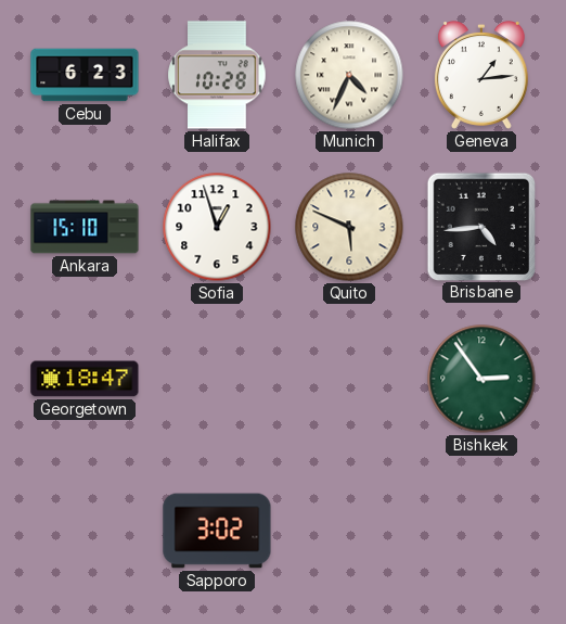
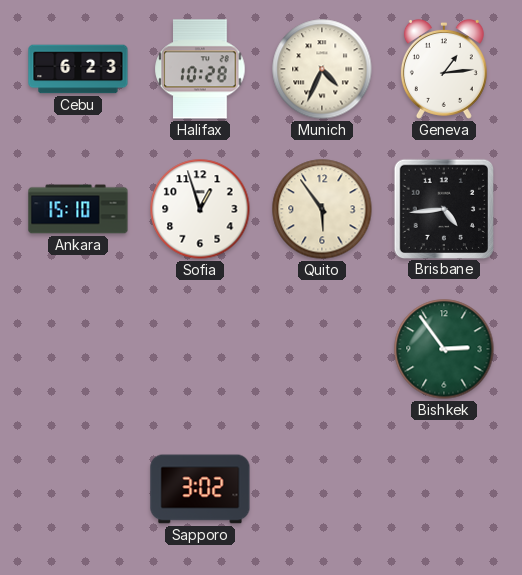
Quito: 5:49 -> 5:54 (322, 209)
Georgetown: 18:47 -> none (85, 379)
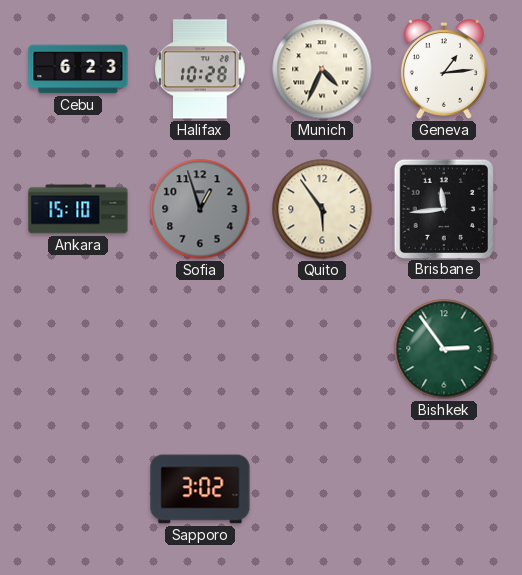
Sofia dial: white -> grey (200, 209)
Brisbane: 4:44 -> 11:44 (443, 208)
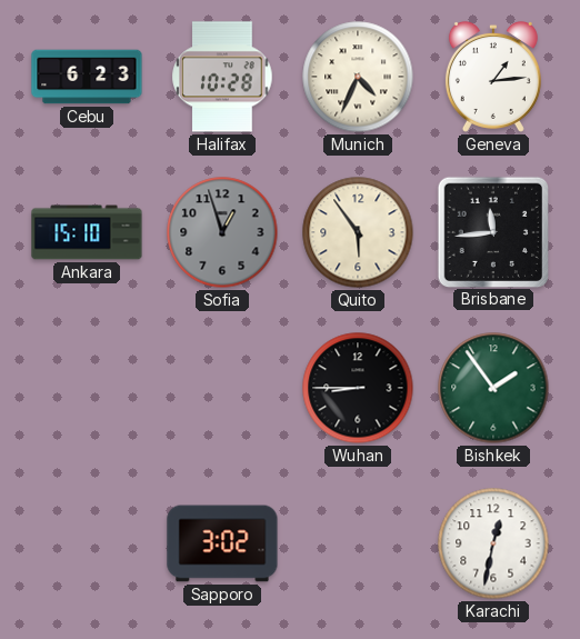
Wuhan: none -> 8:45 (358, 388)
Bishkek: 2:54 -> 1:54 (493, 388)
Karachi: none -> 12:32 (493, 543)
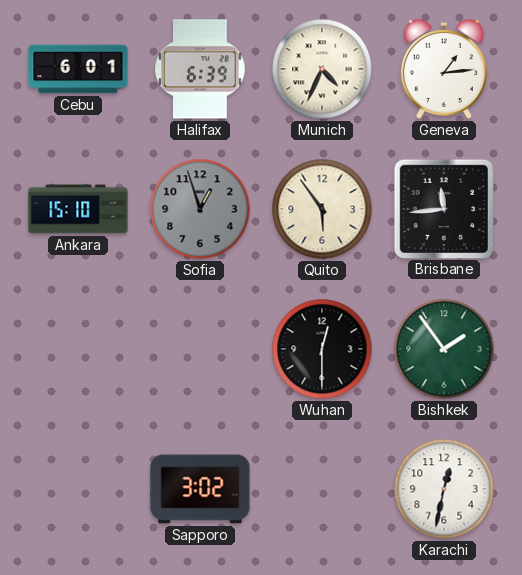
Cebu: 6:23 -> 6:01 (78, 69)
Halifax: 10:28 -> 6:39 (200, 69)
Wuhan: 8:45 -> 12:30 (322, 349)
